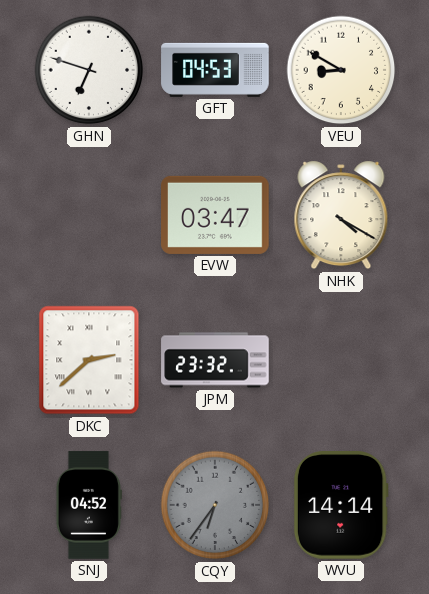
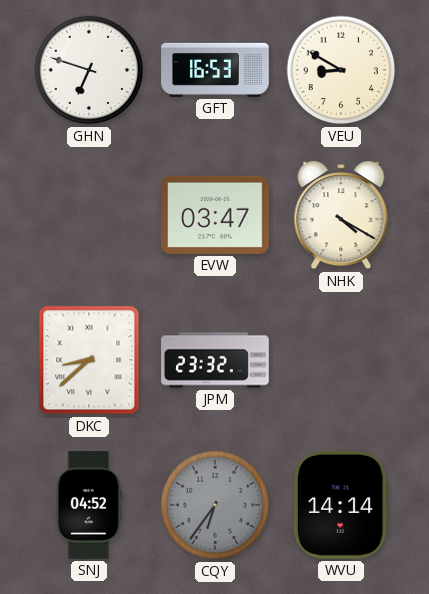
GFT: 04:53 -> 16:53 (215, 70)
DKC: 2:38 -> 8:38 (89, 360)
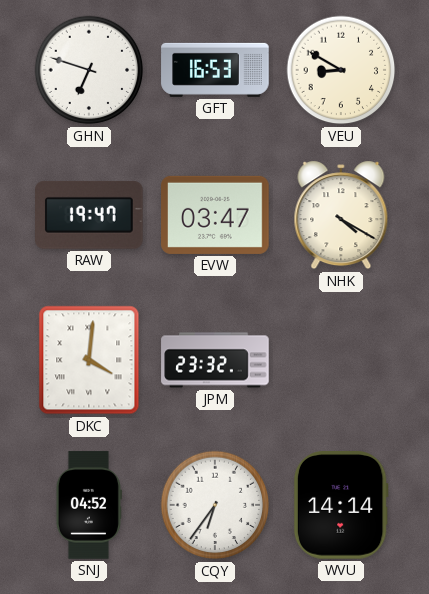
RAW: none -> 19:47 (90, 215)
DKC: 8:38 -> 4:01 (89, 360)
CQY dial: grey -> white (215, 505)
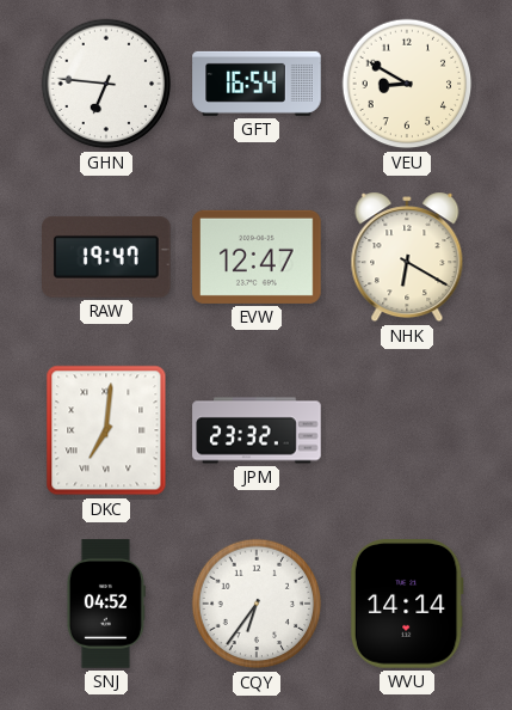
GHN: 6:48 -> 6:46 (106, 84)
GFT: 16:53 -> 16:54 (257, 84)
EVW: 03:47 -> 12:47 (257, 257)
NHK: 4:20 -> 6:20 (407, 257)
DKC: 4:01 -> 7:01 (106, 430)
